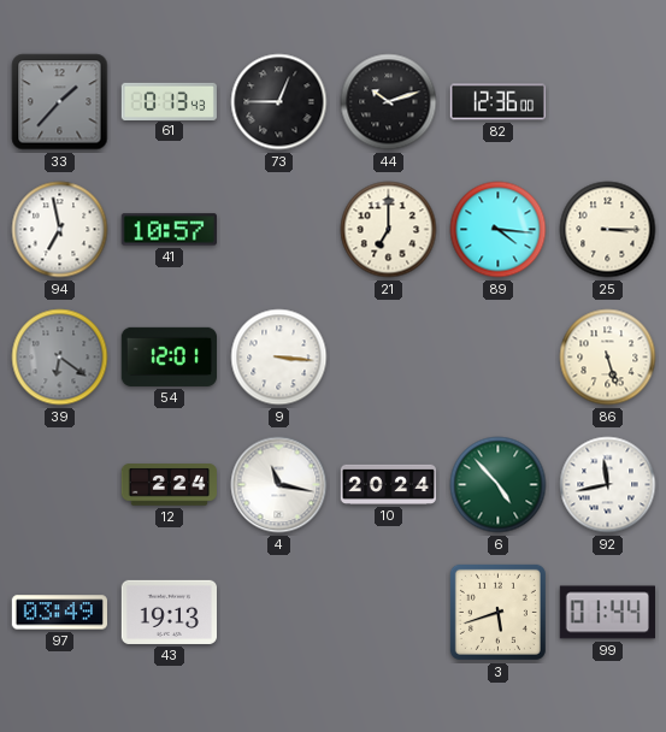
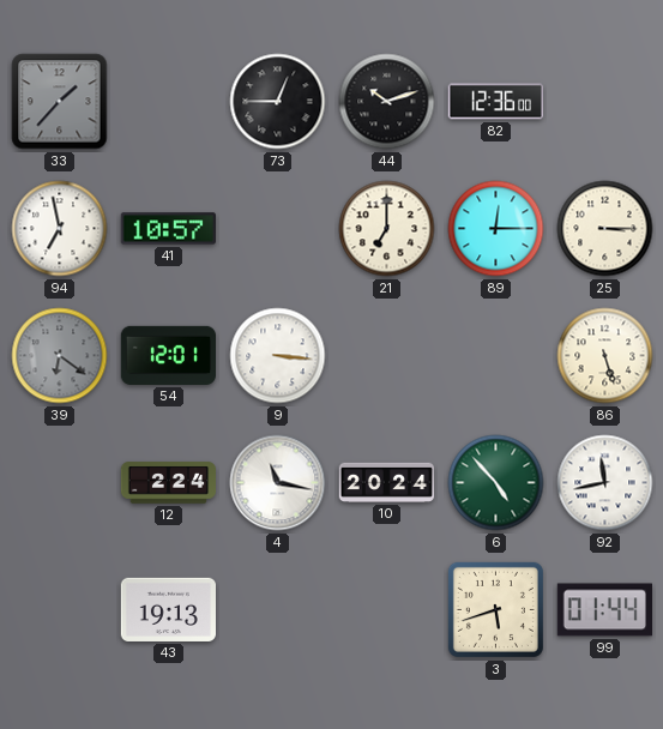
61: 0:13 -> none (169, 101)
89: 4:16 -> 12:15 (496, 229)
97: 03:49 -> none (59, 613)
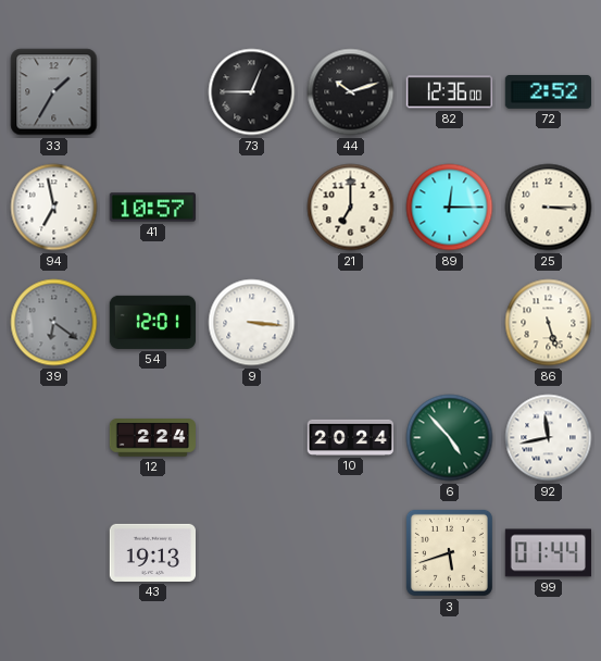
33: 1:37 -> 1:35 (54, 92)
72: none -> 2:52 (548, 92)
4: 11:17 -> none (278, 483)
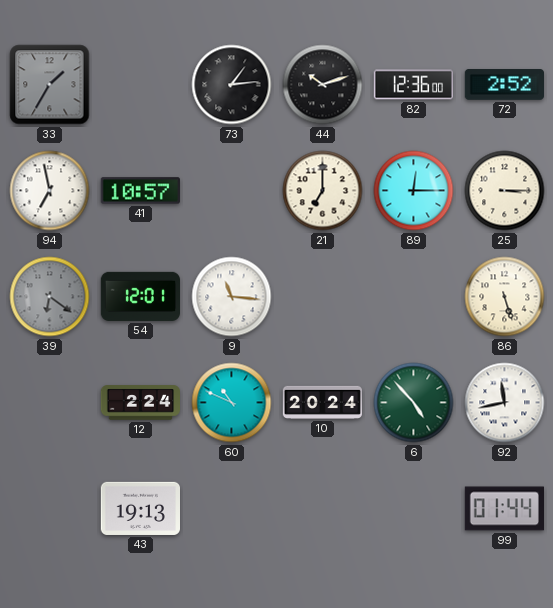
73: 12:45 -> 1:14 (232, 85)
9: 3:16 -> 11:16 (232, 297)
60: none -> 10:49 (232, 403)
3: 5:42 -> none (449, 552)
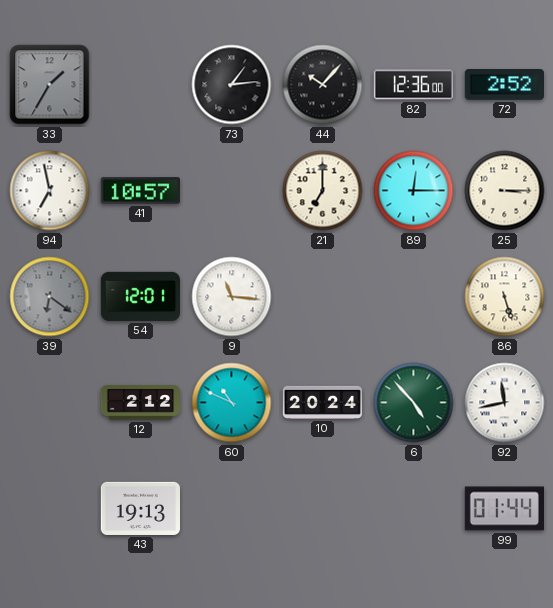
44: 10:12 -> 10:07 (323, 85)
12: 2:24 -> 2:12 (141, 403)
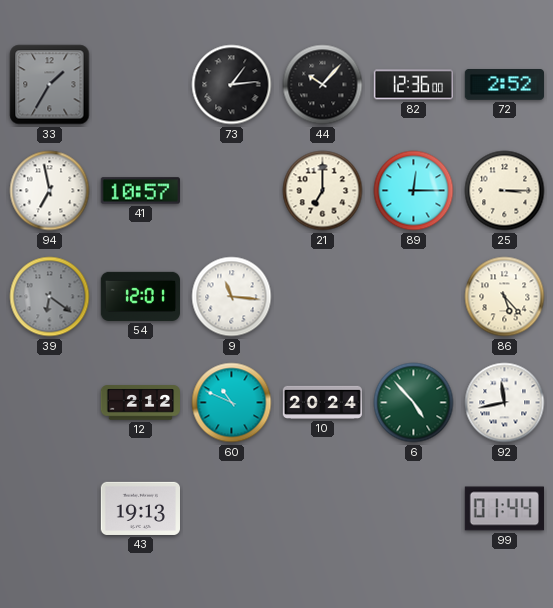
86: 5:27 -> 5:23 (505, 297)
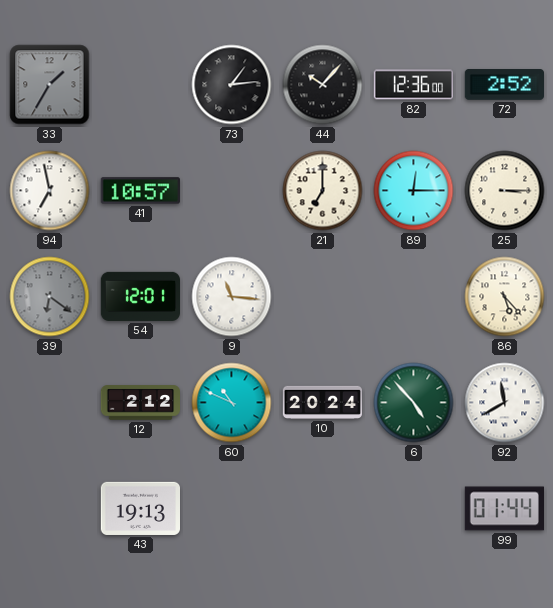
92: 11:43 -> 11:40 (505, 403)
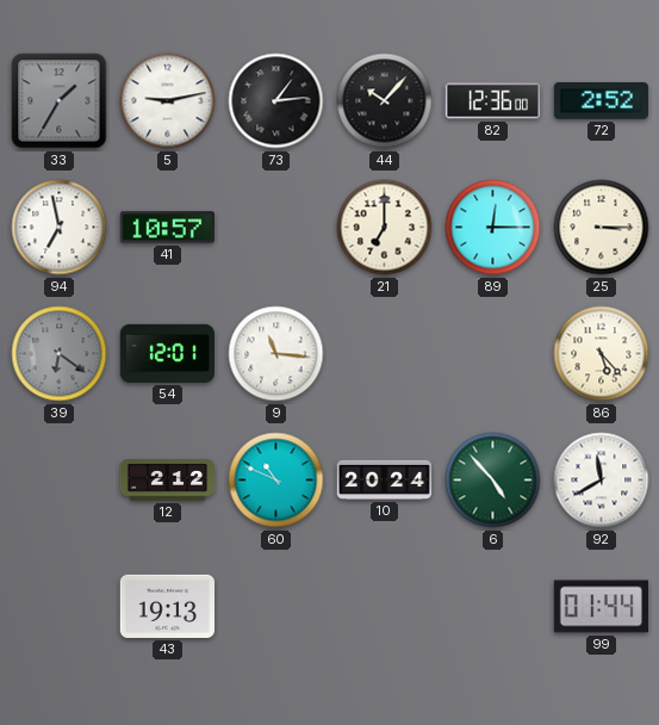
5: none -> 9:13 (168, 101)
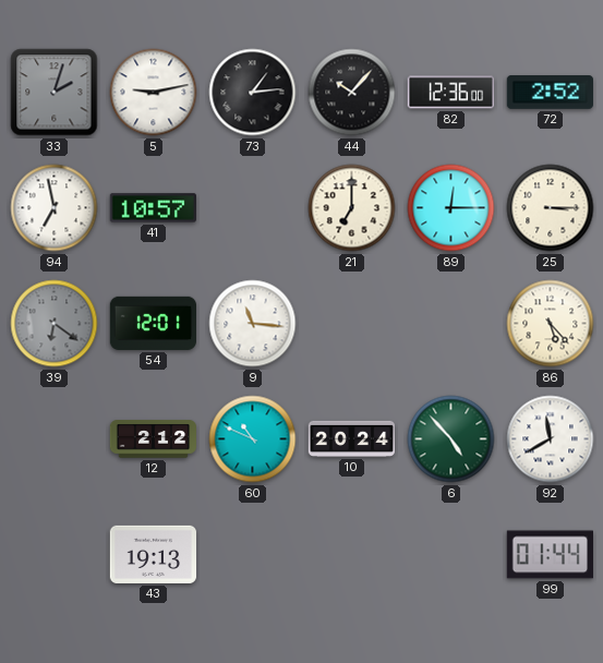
33: 1:35 -> 2:03 (55, 93)
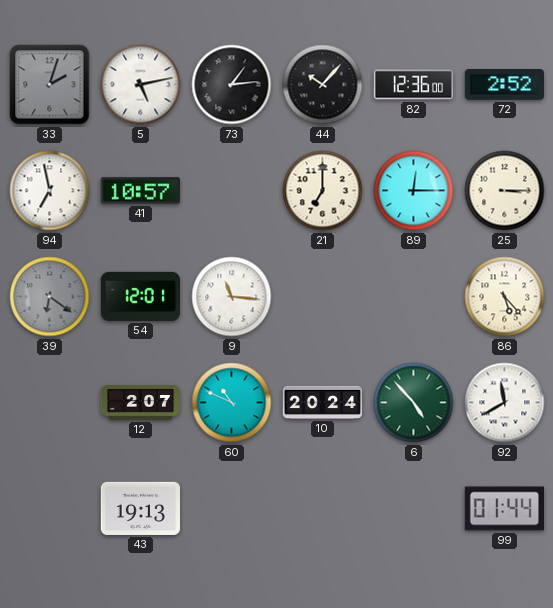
5: 9:13 -> 5:13 (141, 85)
12: 2:12 -> 2:07 (141, 403)
